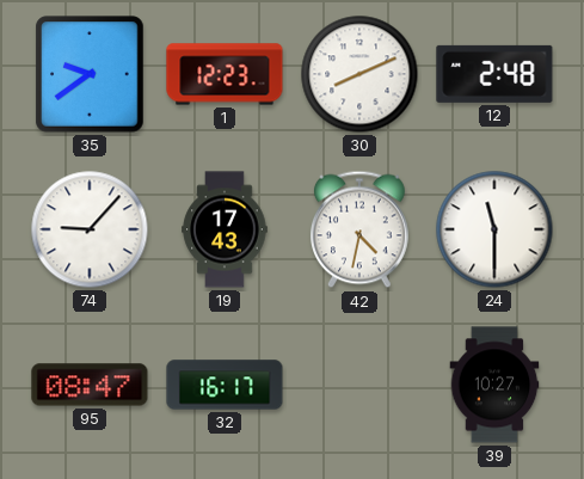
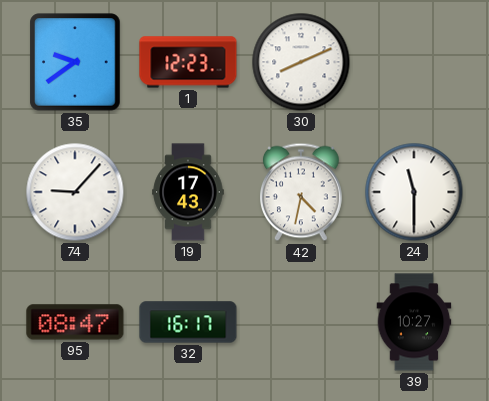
12: 2:48 -> none (494, 74)
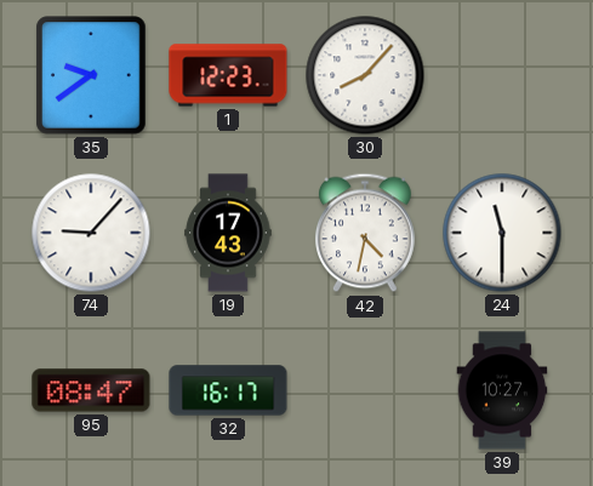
30: 8:11 -> 8:07 (365, 75)
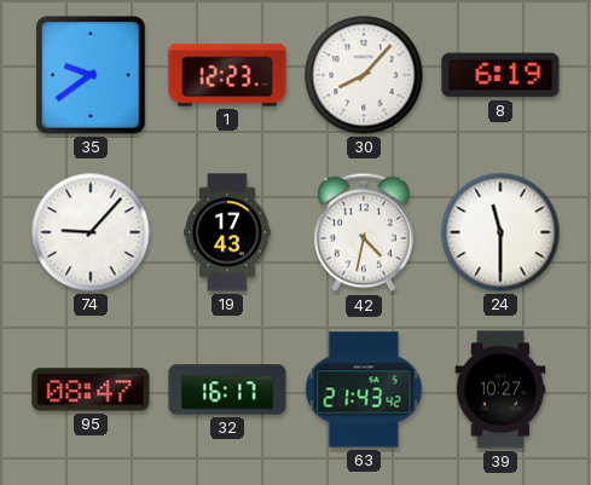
8: none -> 6:19 (500, 75)
63: none -> 21:43 (364, 389)
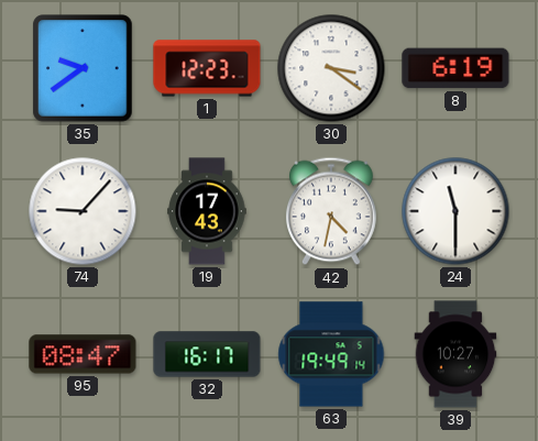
30: 8:07 -> 3:21 (331, 68)
63: 21:43 -> 19:49 (331, 354)
